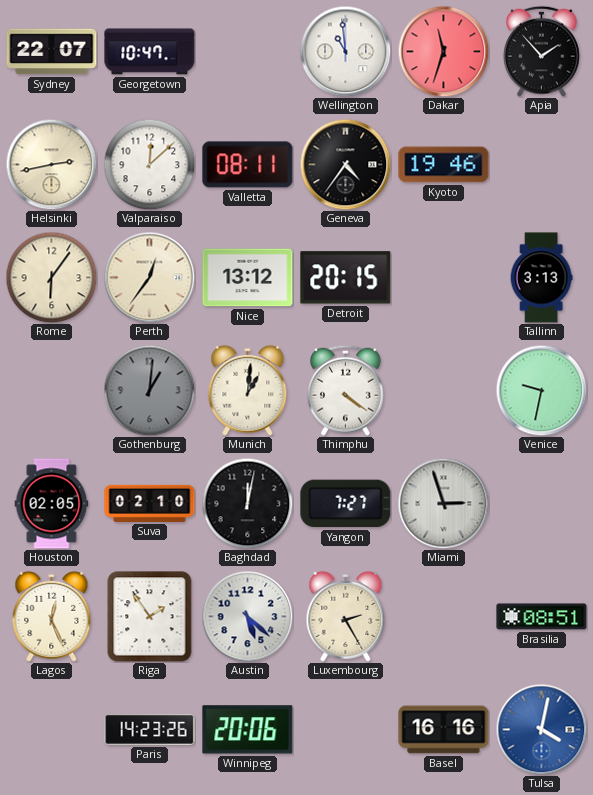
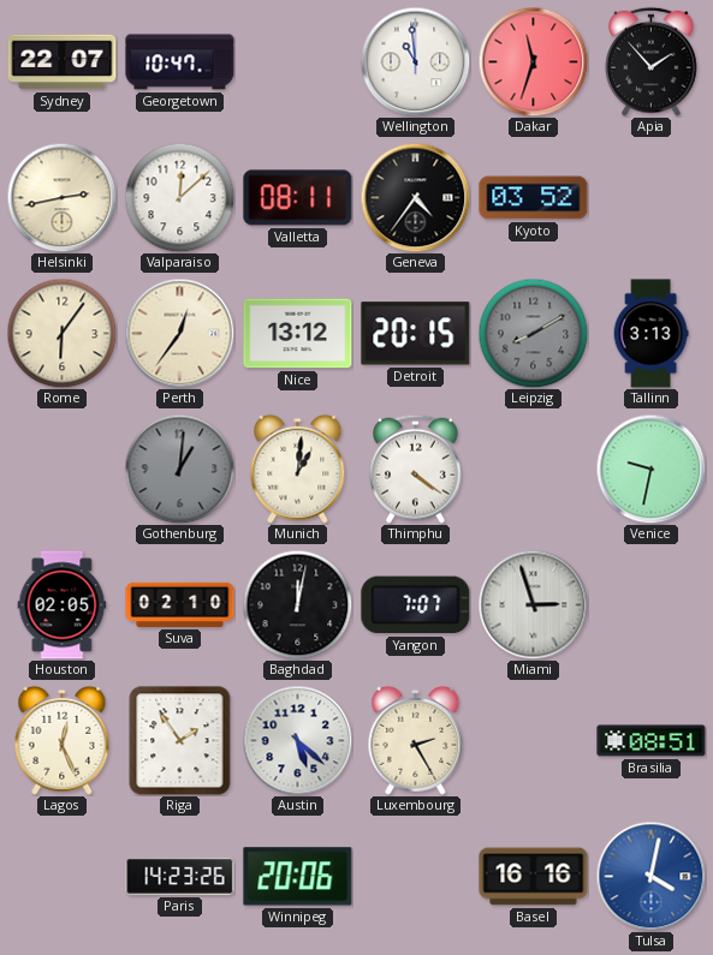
Kyoto: 19:46 -> 03:52 (534, 198)
Leipzig: none -> 8:10 (533, 333)
Yangon: 7:27 -> 7:07 (416, 605)
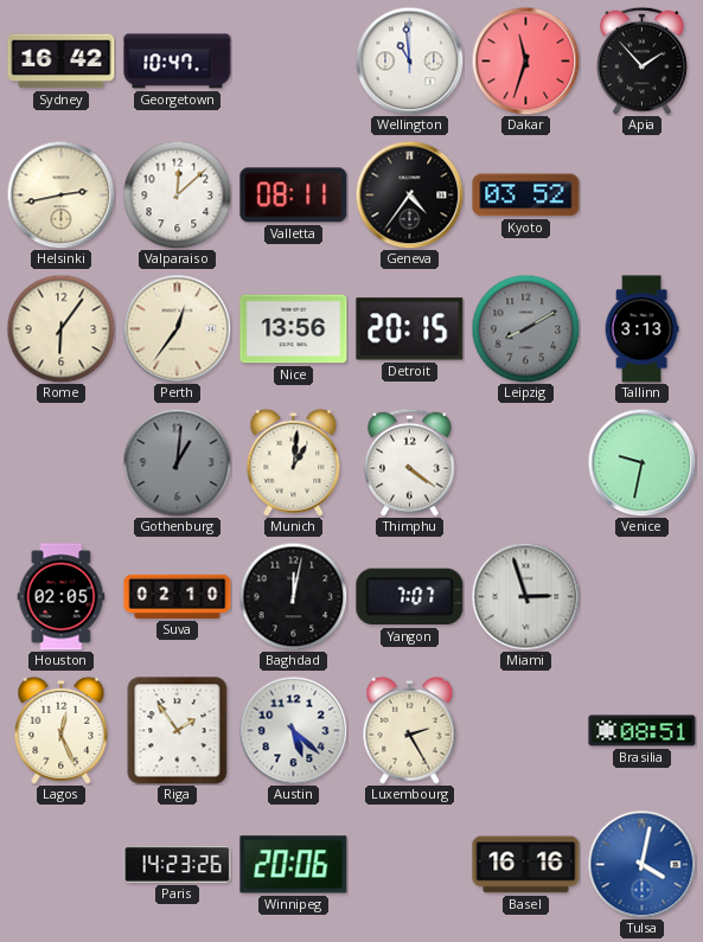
Sydney: 22:07 -> 16:42 (62, 62)
Nice: 13:12 -> 13:56 (294, 329)
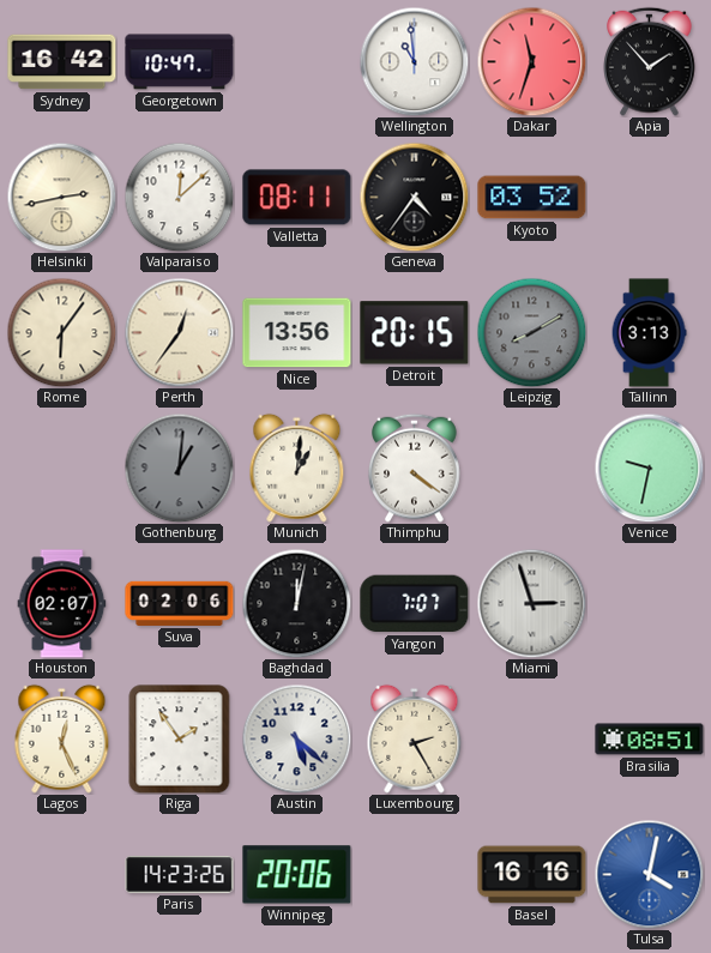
Houston: 02:05 -> 02:07 (62, 604)
Suva: 02:10 -> 02:06 (180, 603)
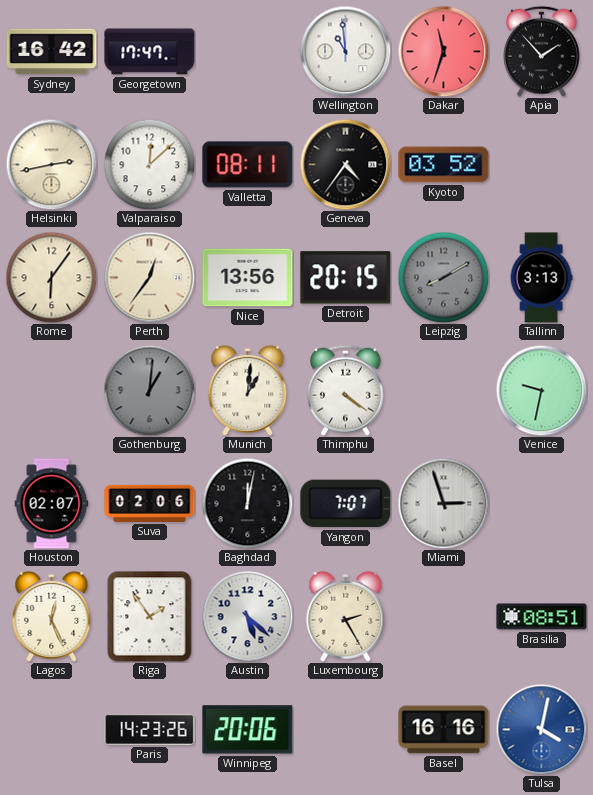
Georgetown: 10:47 -> 17:47 (150, 52)
